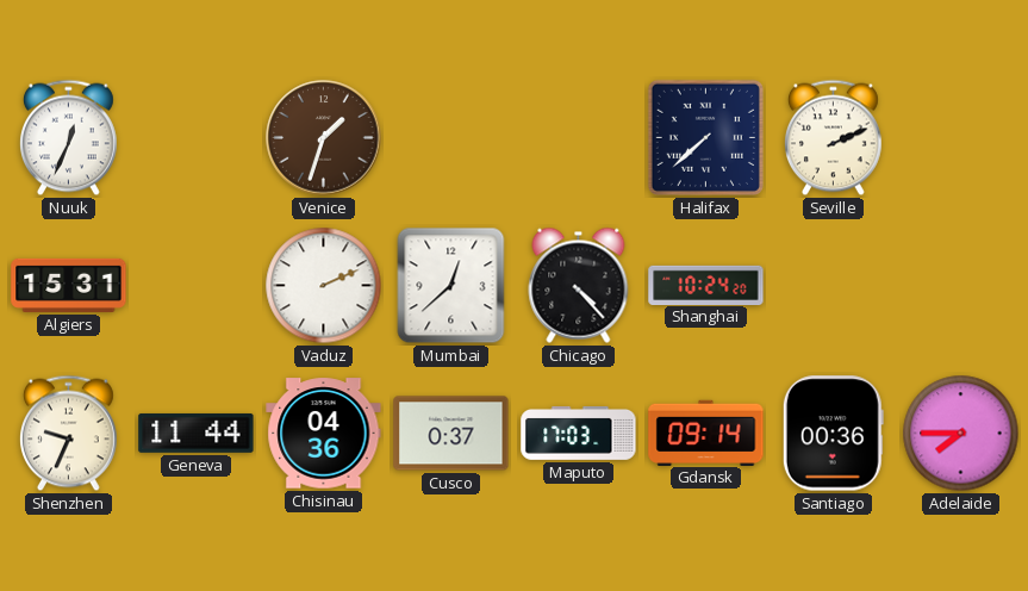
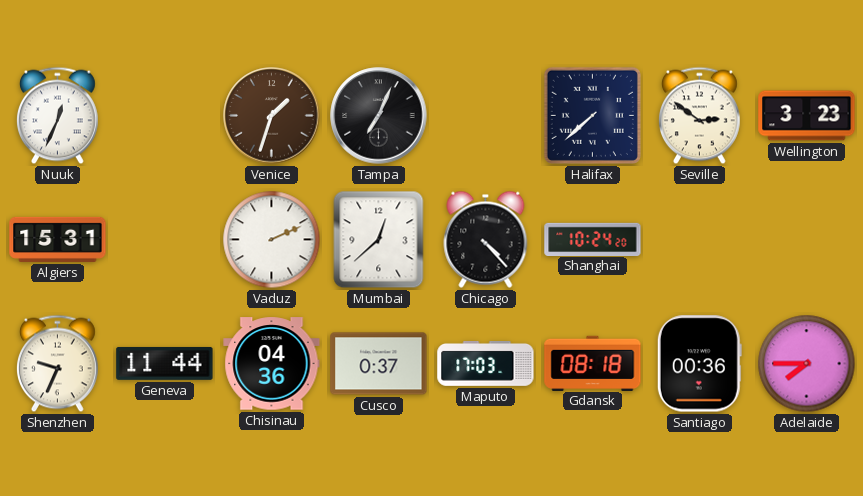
Tampa: none -> 7:04 (379, 116)
Seville: 2:11 -> 2:51 (699, 116)
Wellington: none -> 3:23 (807, 116)
Gdansk: 09:14 -> 08:18 (593, 363)
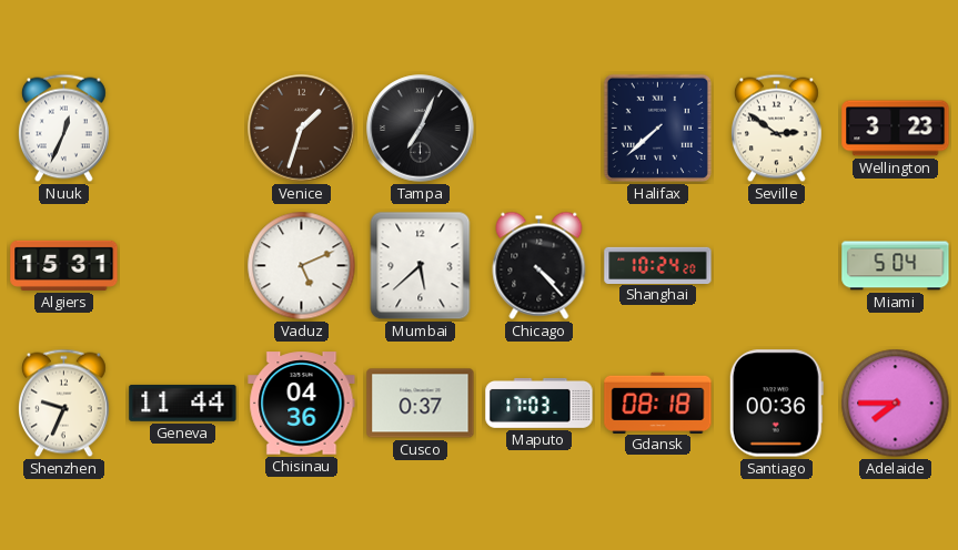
Vaduz: 2:11 -> 5:11 (302, 266)
Mumbai: 12:38 -> 5:38 (421, 266)
Miami: none -> 5:04 (896, 266)
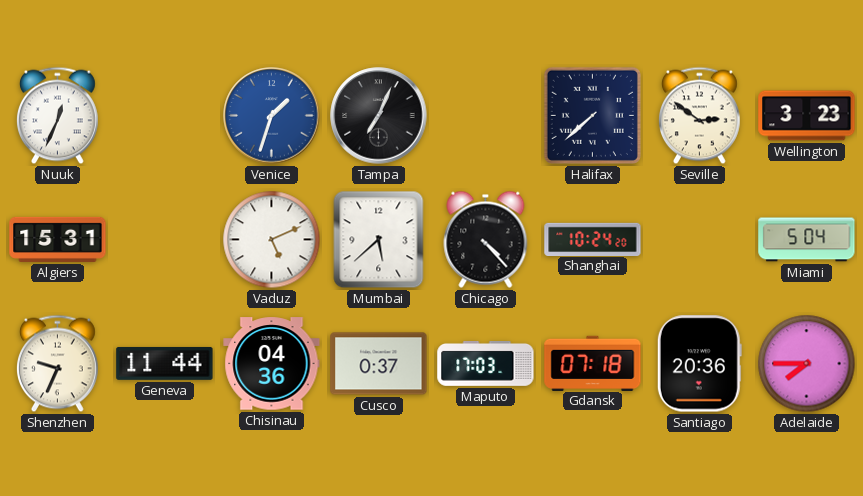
Venice dial: brown -> blue (272, 116)
Gdansk: 08:18 -> 07:18 (593, 363)
Santiago: 00:36 -> 20:36 (699, 364)
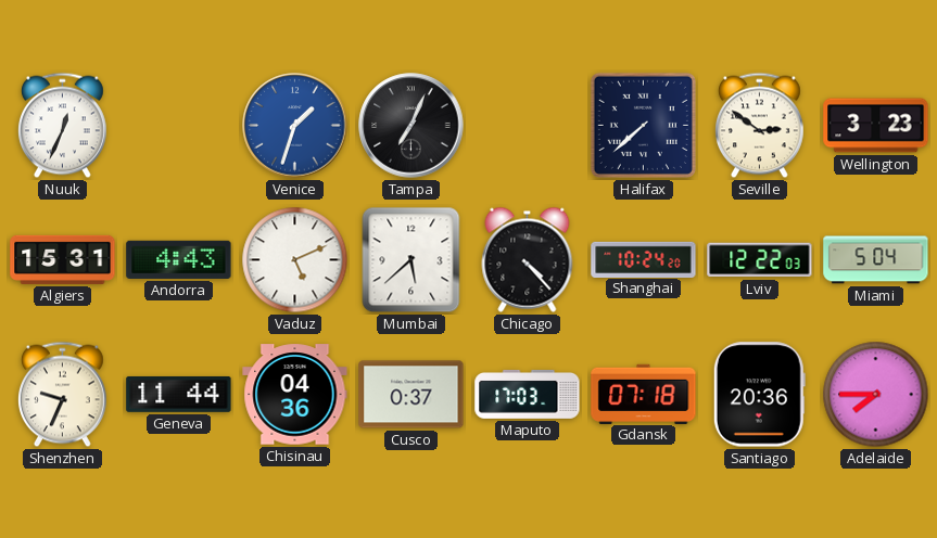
Andorra: none -> 4:43 (179, 259)
Lviv: none -> 12:22 (760, 260)
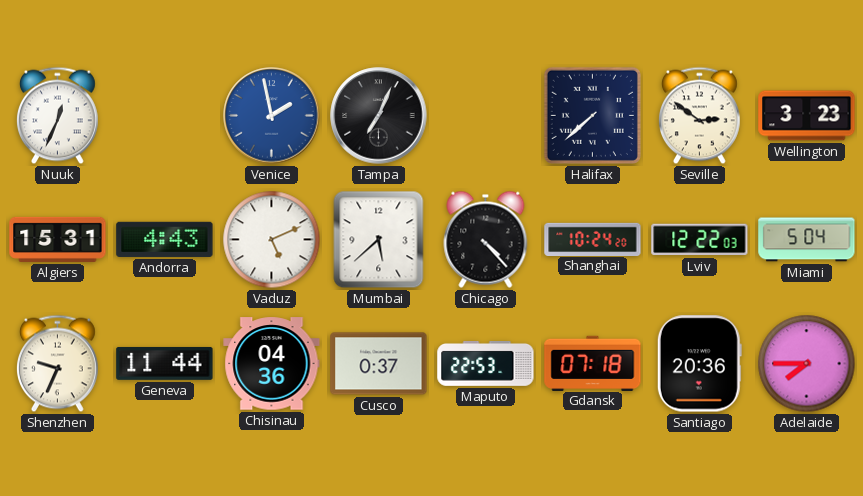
Venice: 1:33 -> 1:58 (272, 116)
Maputo: 17:03 -> 22:53 (486, 363)
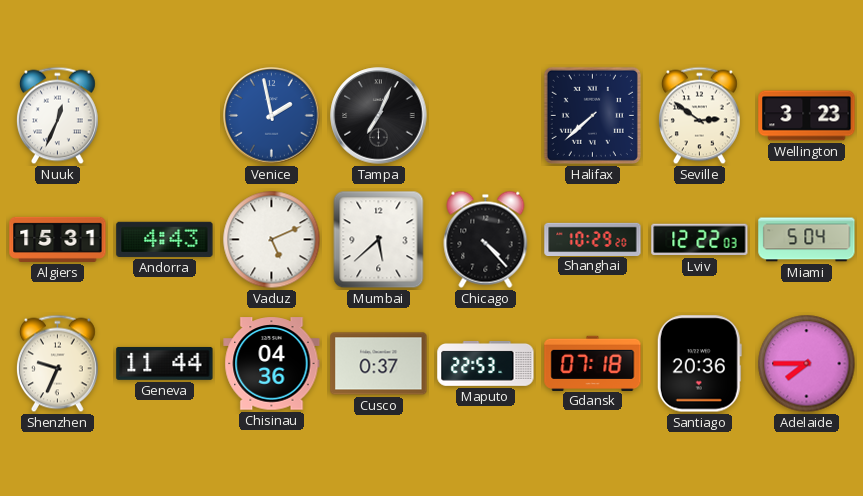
Shanghai: 10:24 -> 10:29 (593, 239)
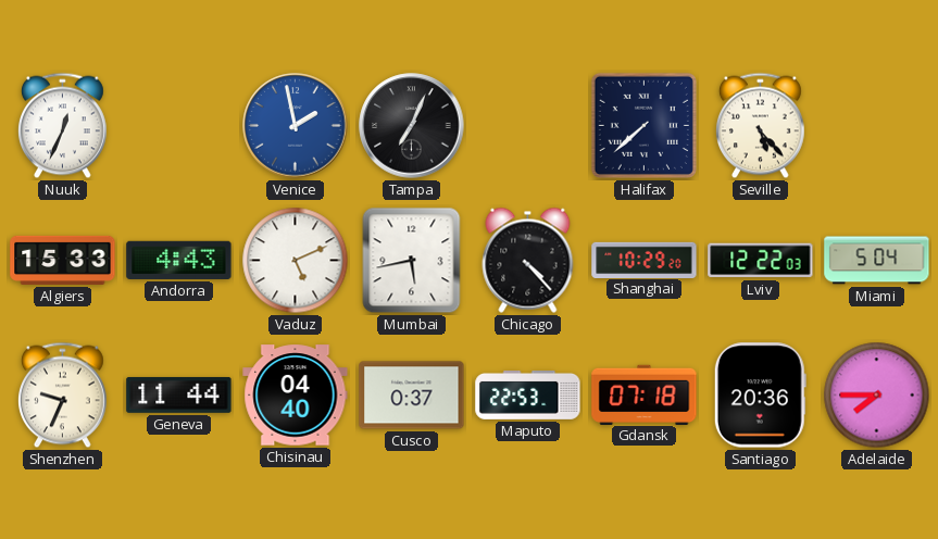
Seville: 2:51 -> 5:23 (760, 126)
Wellington: 3:23 -> none (807, 116)
Algiers: 15:31 -> 15:33 (63, 260)
Mumbai: 5:38 -> 5:43 (412, 261)
Chisinau: 04:36 -> 04:40 (296, 396)
